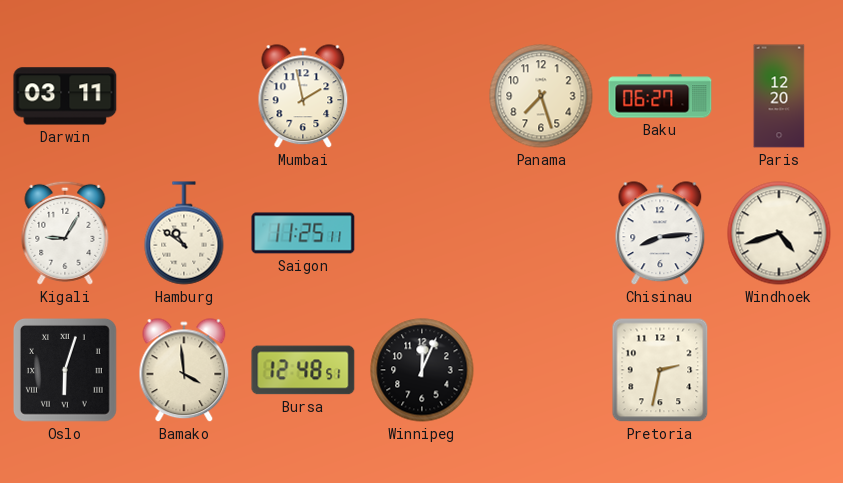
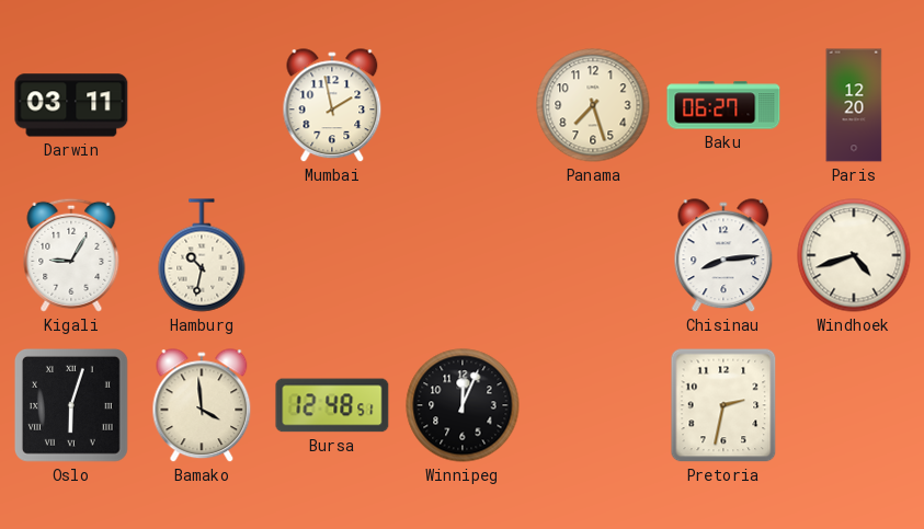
Hamburg: 10:51 -> 10:32 (202, 255)
Saigon: 11:25 -> none (303, 233)
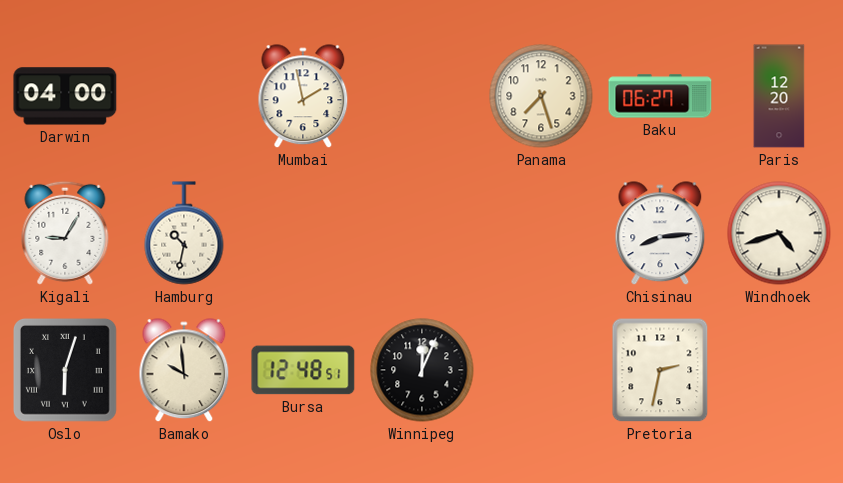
Darwin: 03:11 -> 04:00 (65, 96)
Bamako: 3:59 -> 9:59 (184, 371)
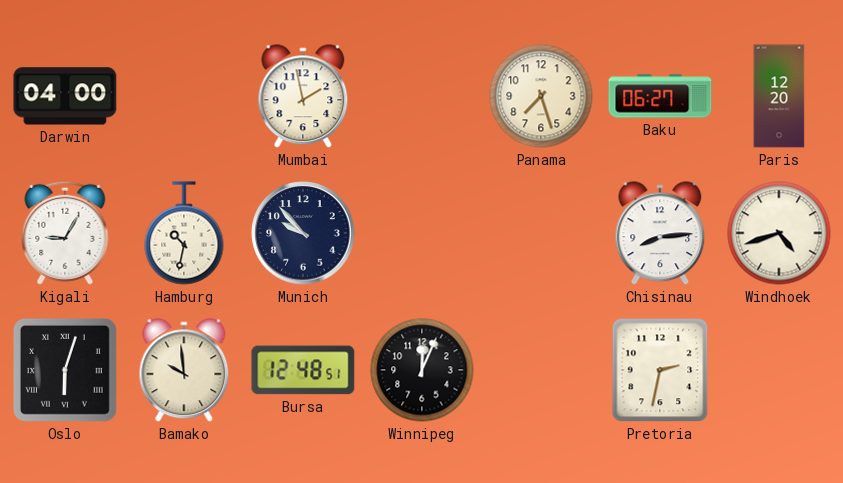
Munich: none -> 9:53 (303, 233)
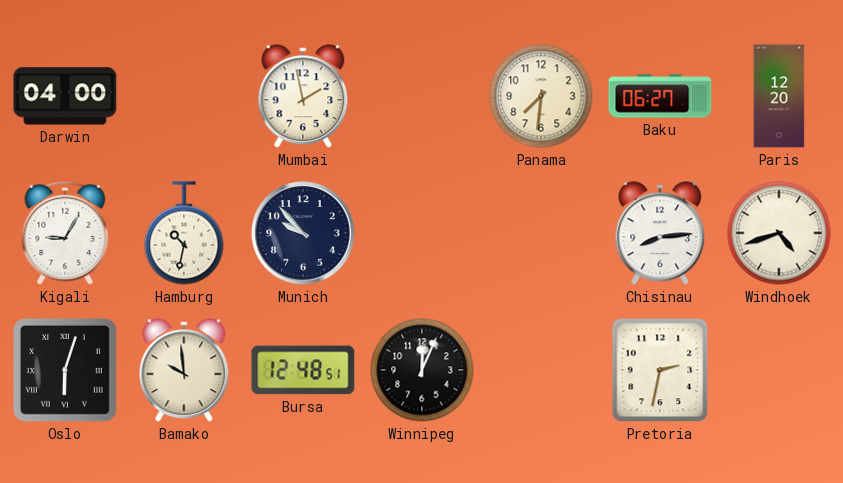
Panama: 7:27 -> 7:31 (541, 96)
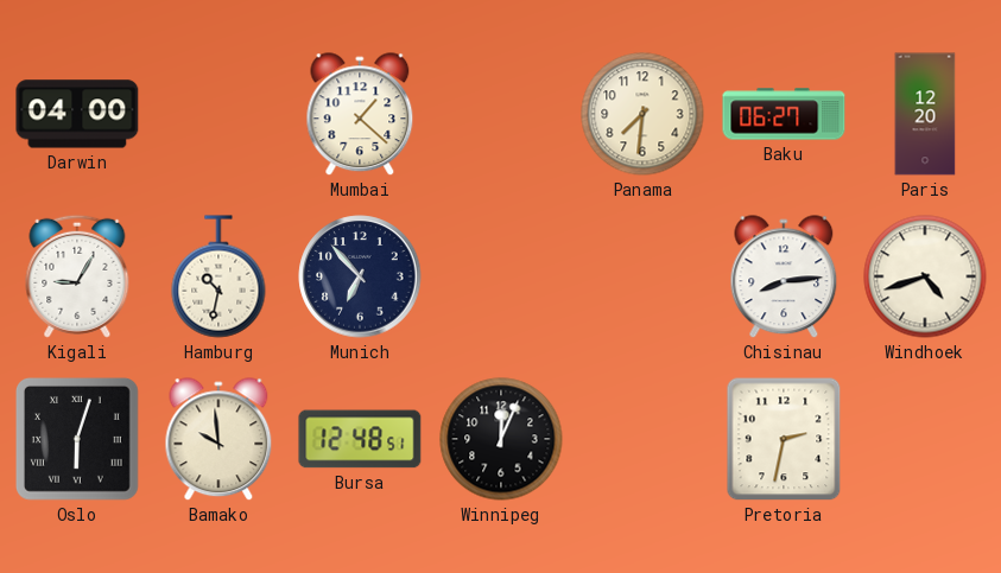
Mumbai: 1:58 -> 1:22 (360, 115)
Munich: 9:53 -> 6:53 (360, 276)
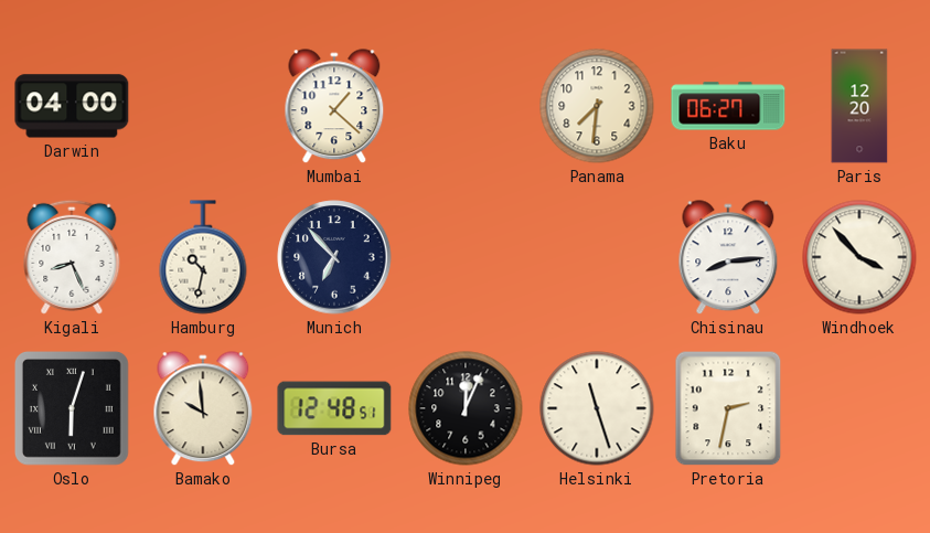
Kigali: 9:05 -> 8:26 (72, 257)
Windhoek: 4:42 -> 3:53 (859, 257)
Helsinki: none -> 11:27 (597, 408)
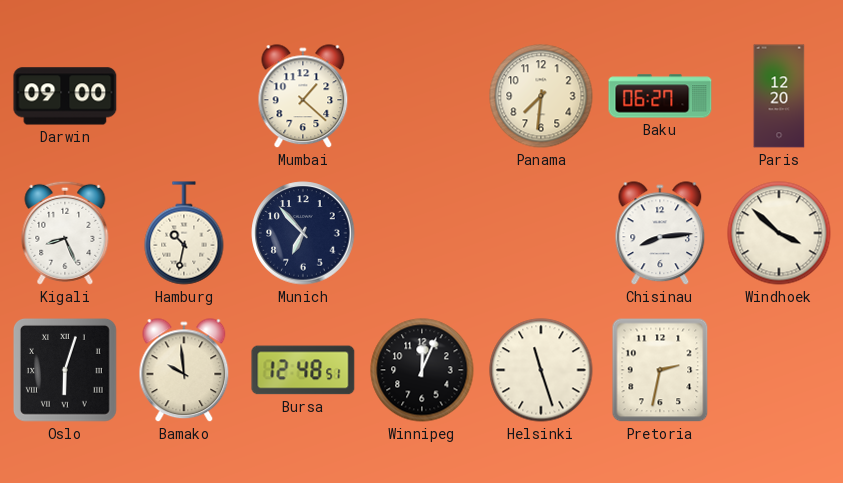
Darwin: 04:00 -> 09:00 (65, 96)
Windhoek: 3:53 -> 3:52 (779, 233)
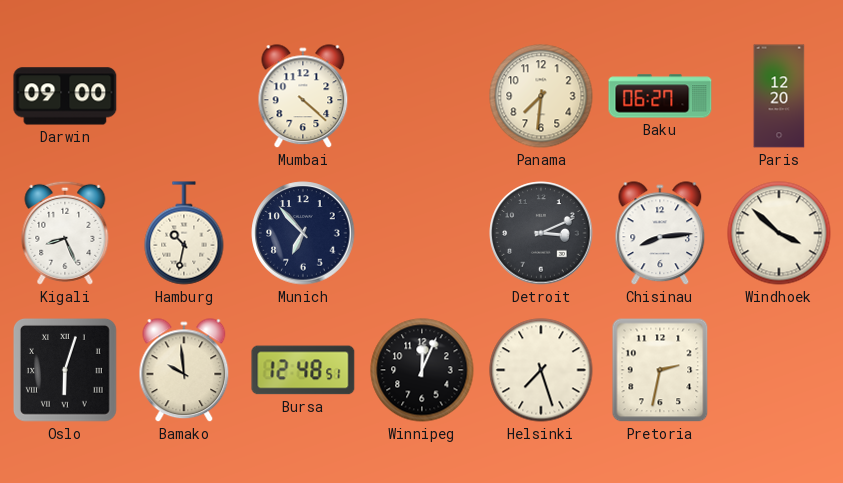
Mumbai: 1:22 -> 4:22 (303, 97)
Detroit: none -> 3:11 (541, 233)
Helsinki: 11:27 -> 7:27 (541, 370)
